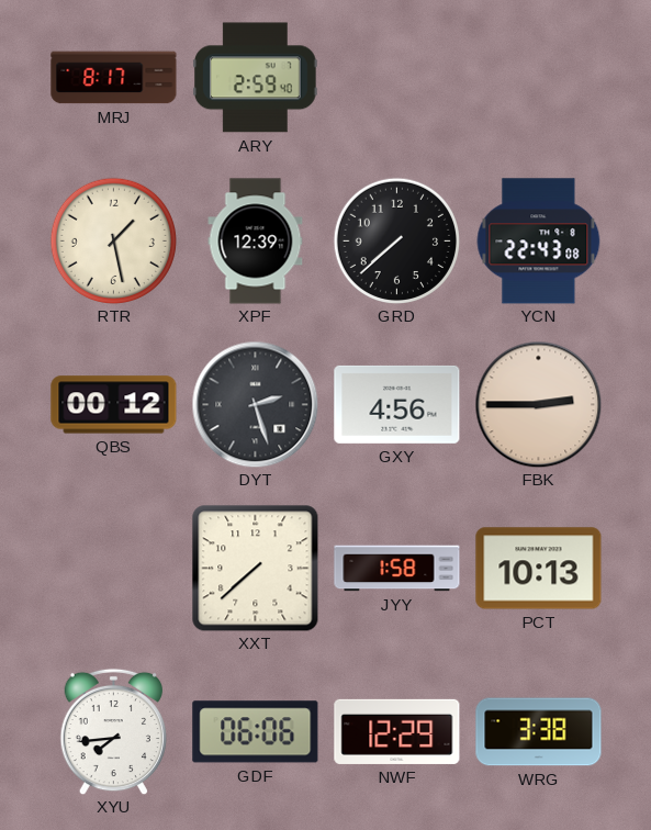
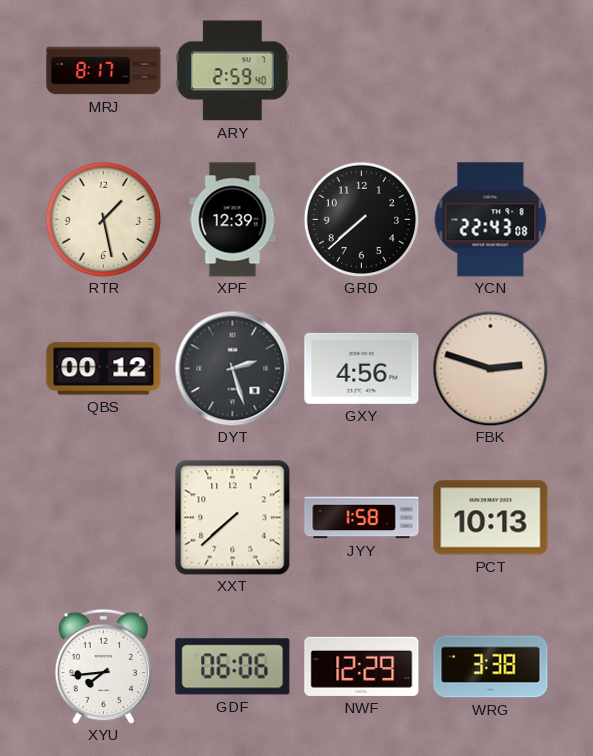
FBK: 2:45 -> 2:48 (490, 368)
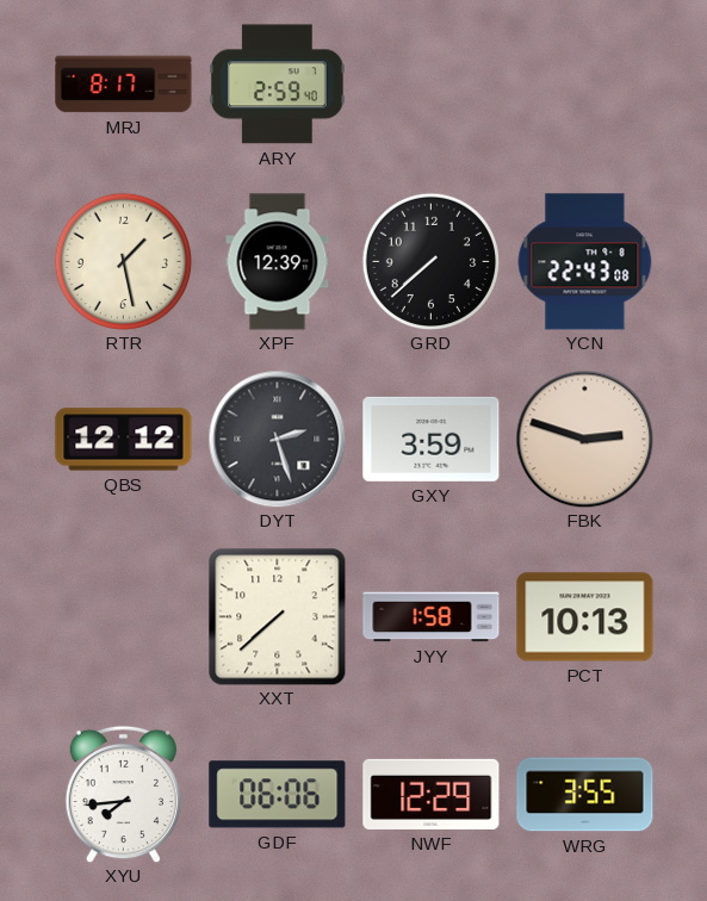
QBS: 00:12 -> 12:12 (124, 440)
GXY: 4:56 -> 3:59 (432, 439)
WRG: 3:38 -> 3:55 (585, 795)
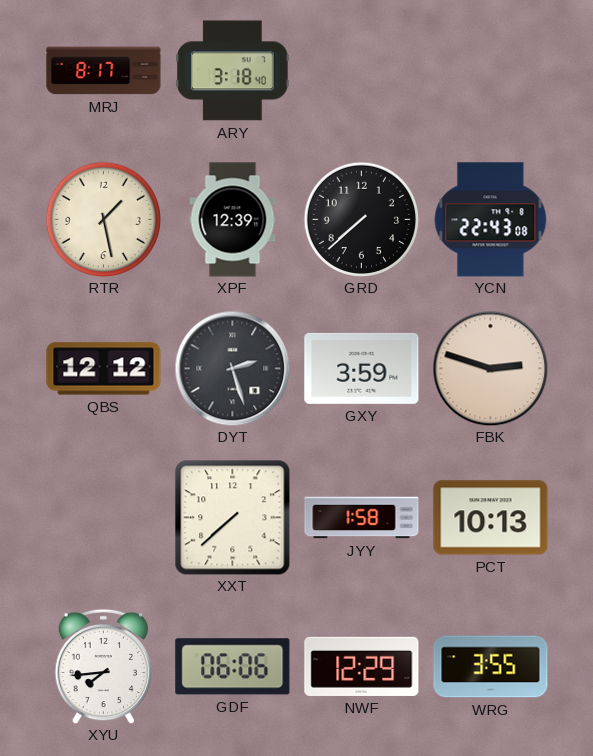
ARY: 2:59 -> 3:18 (233, 71)
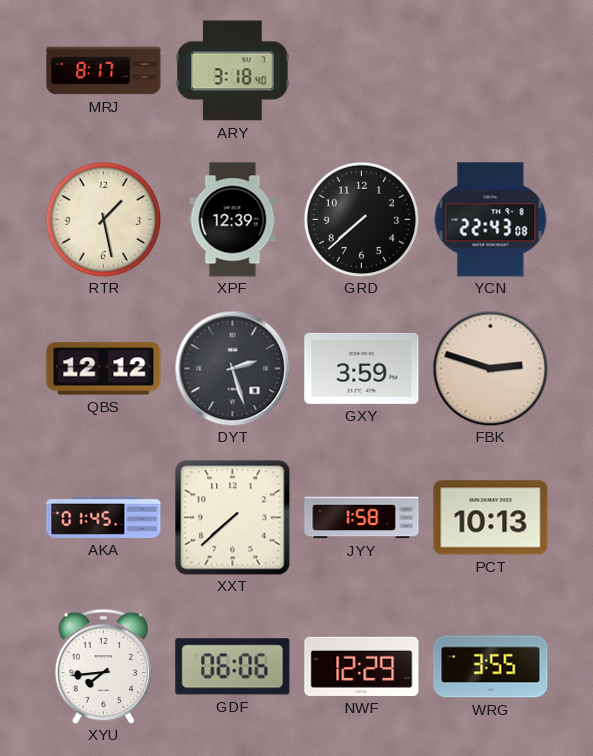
AKA: none -> 01:45 (104, 517)
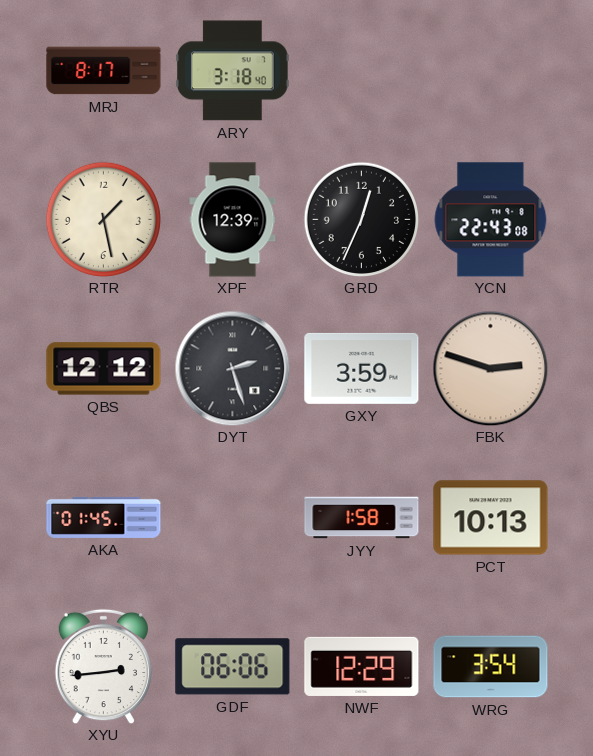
GRD: 7:38 -> 12:34 (361, 219)
XXT: 7:38 -> none (233, 518)
XYU: 7:44 -> 2:44 (103, 666)
WRG: 3:55 -> 3:54 (491, 667)
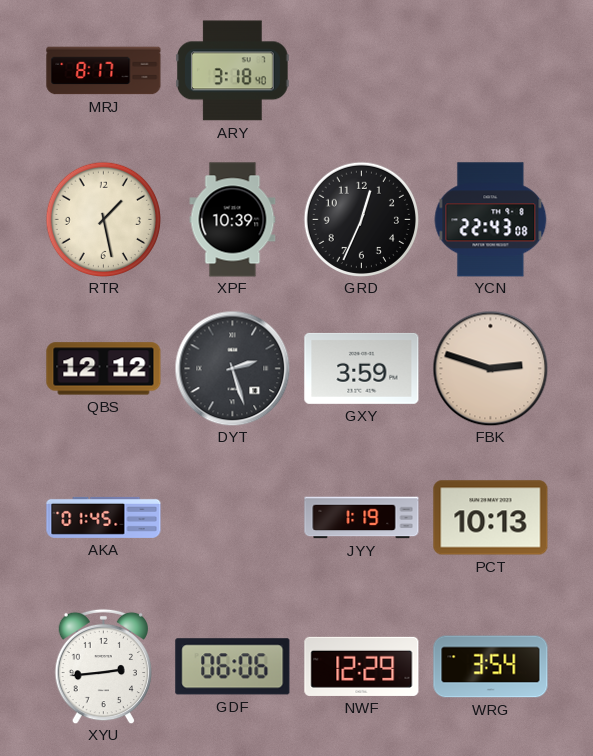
XPF: 12:39 -> 10:39 (233, 220)
JYY: 1:58 -> 1:19 (362, 518)
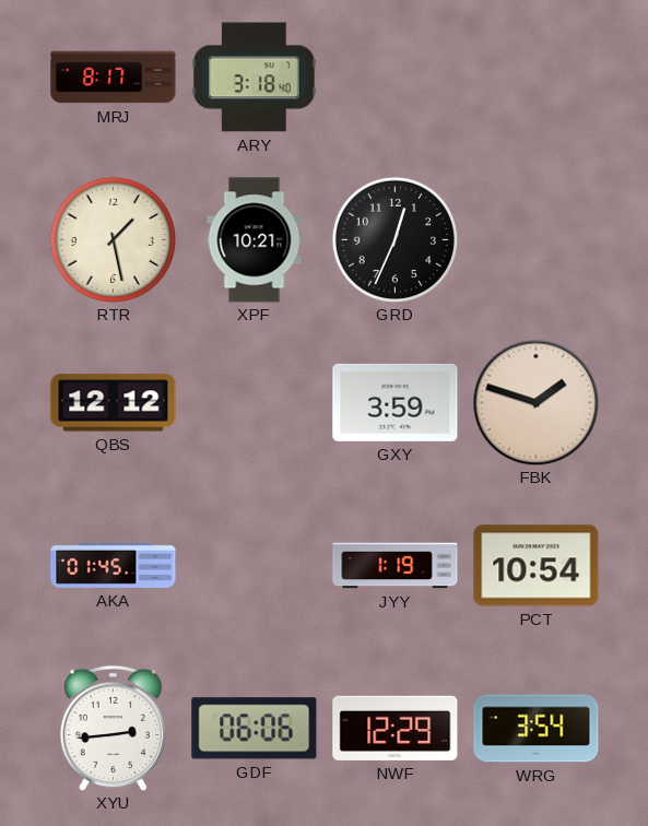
XPF: 10:39 -> 10:21 (255, 240)
YCN: 22:43 -> none (491, 220)
DYT: 2:27 -> none (232, 368)
FBK: 2:48 -> 1:48 (535, 402)
PCT: 10:13 -> 10:54 (537, 566)
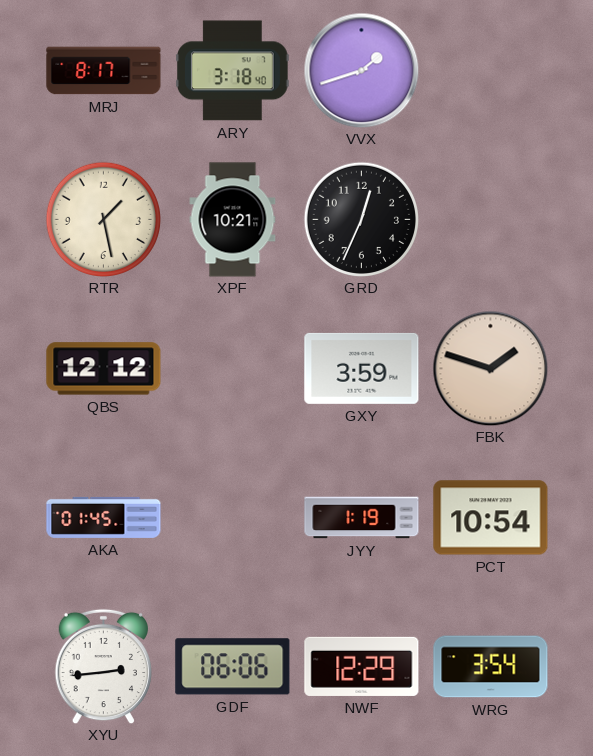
VVX: none -> 1:42 (361, 70)
